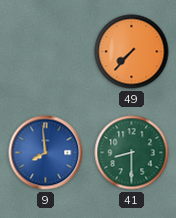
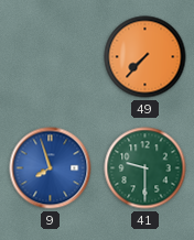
9: 7:59 -> 7:57 (51, 168)
41: 8:30 -> 9:30 (145, 168)
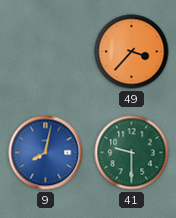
49: 7:37 -> 3:37 (132, 52)
9: 7:57 -> 8:02 (46, 153)
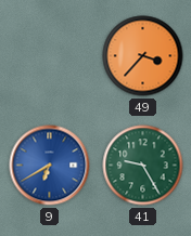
9: 8:02 -> 6:40 (50, 166)
41: 9:30 -> 9:25 (143, 166)
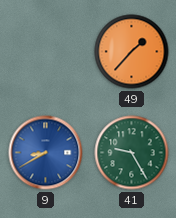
49: 3:37 -> 1:37 (132, 52)
9: 6:40 -> 8:40 (46, 153)
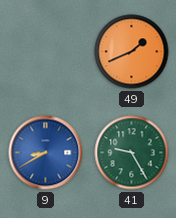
49: 1:37 -> 1:41 (132, 52)
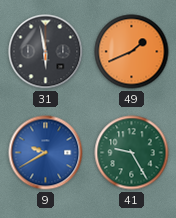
31: none -> 5:58 (46, 52)
9: 8:40 -> 9:40 (46, 153)
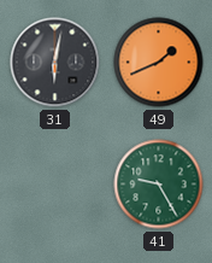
31: 5:58 -> 6:02 (55, 63)
9: 9:40 -> none (46, 153)
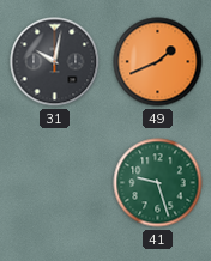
31: 6:02 -> 10:02 (55, 62)
41: 9:25 -> 9:27 (158, 183)
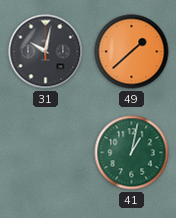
49: 1:41 -> 1:38 (132, 52)
41: 9:27 -> 1:02 (132, 153)
